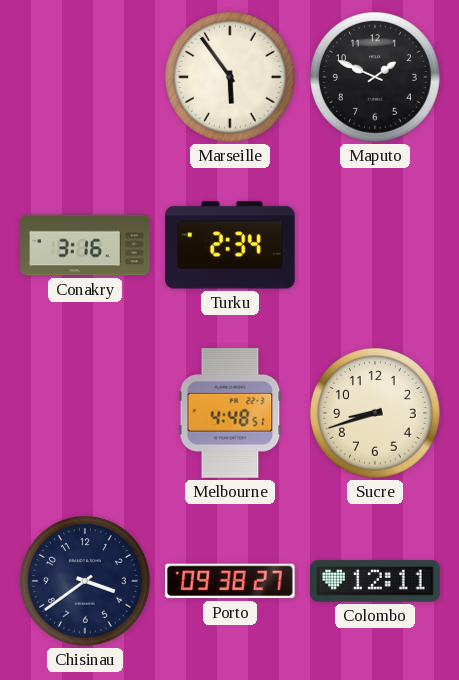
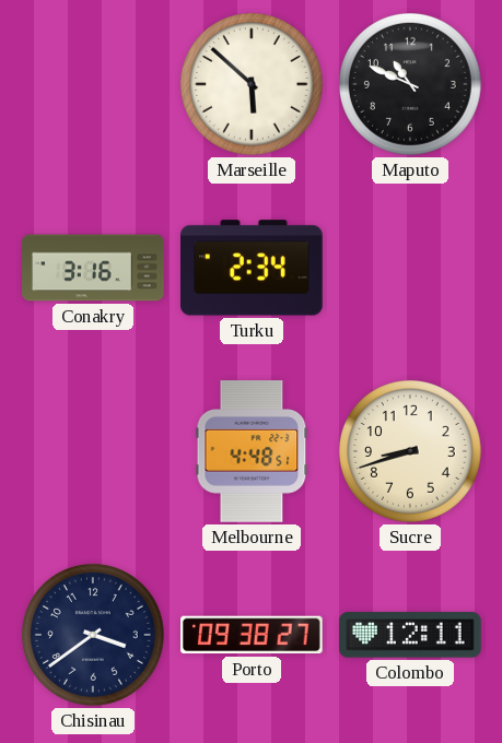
Marseille: 5:54 -> 5:52 (252, 84)
Maputo: 1:49 -> 10:49 (410, 84)
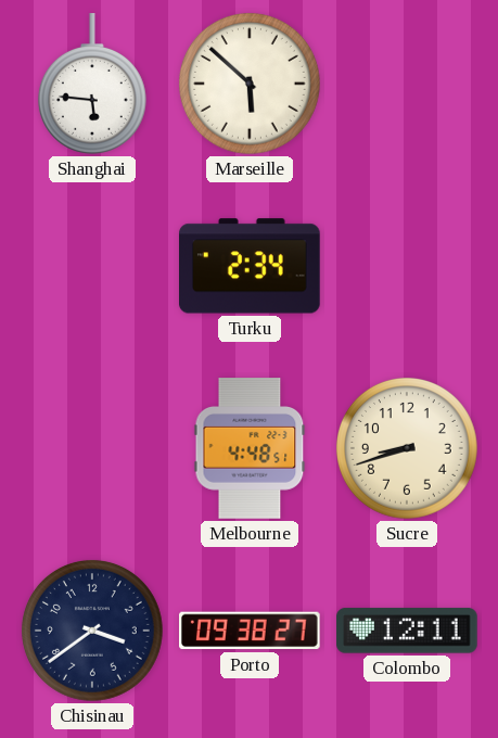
Shanghai: none -> 5:46 (92, 84)
Maputo: 10:49 -> none (410, 84)
Conakry: 3:16 -> none (93, 268)
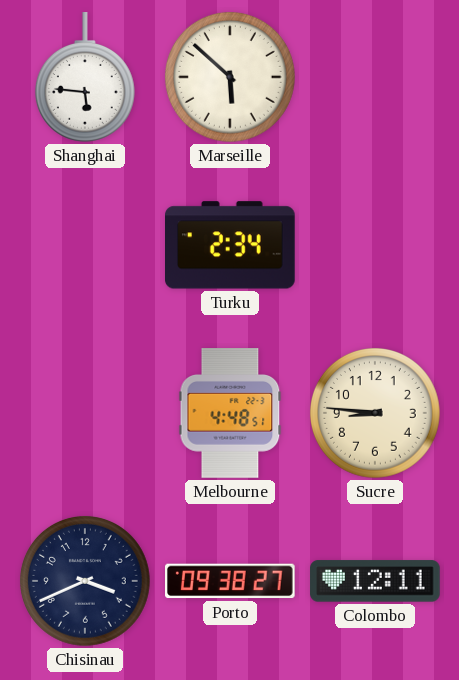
Sucre: 8:42 -> 8:46 (375, 413)
Chisinau: 3:39 -> 3:41 (85, 581)
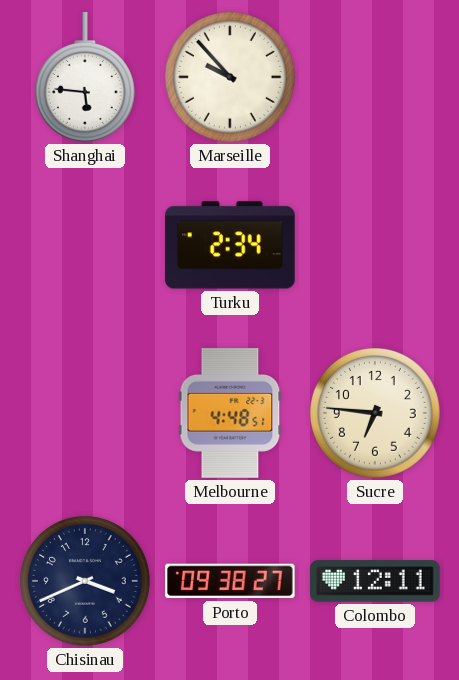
Marseille: 5:52 -> 9:53 (230, 77)
Sucre: 8:46 -> 6:46 (375, 413)
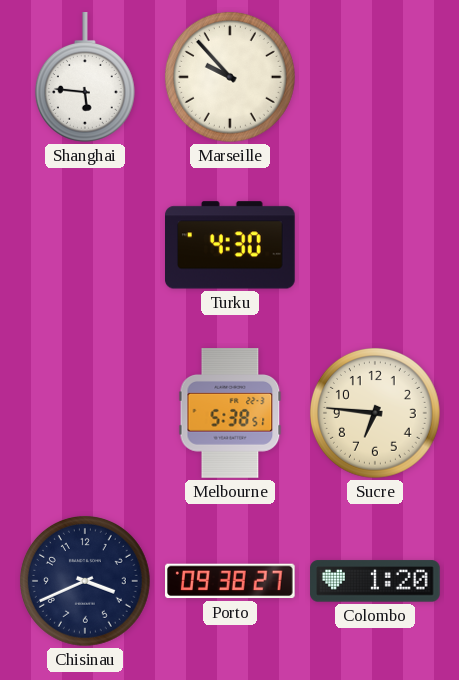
Turku: 2:34 -> 4:30 (231, 245)
Melbourne: 4:48 -> 5:38 (230, 413)
Colombo: 12:11 -> 1:20 (375, 581)
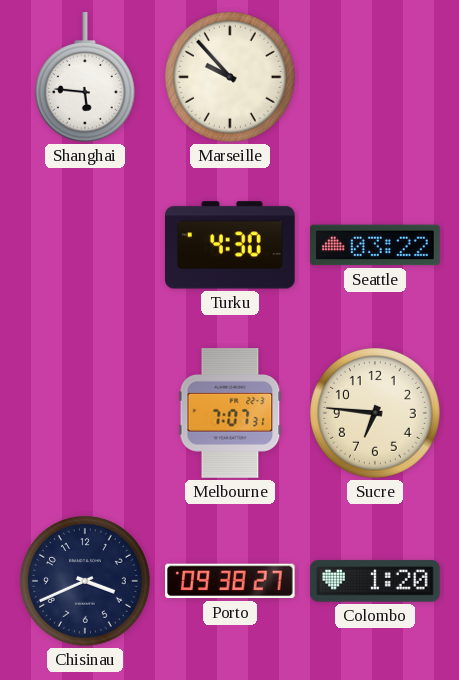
Seattle: none -> 03:22 (375, 245)
Melbourne: 5:38 -> 7:07 (230, 413)
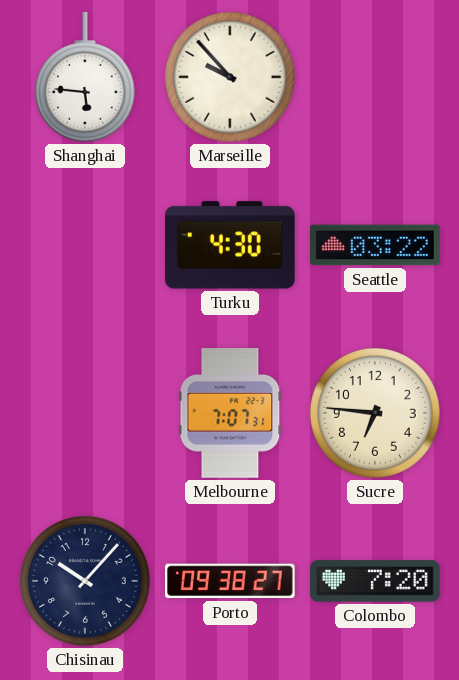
Chisinau: 3:41 -> 10:07 (85, 581)
Colombo: 1:20 -> 7:20 (375, 581)
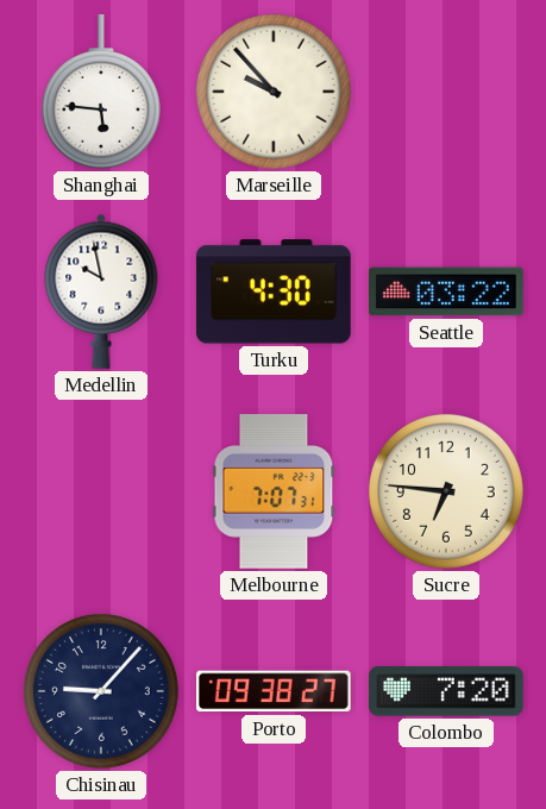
Medellin: none -> 9:58 (101, 291)
Chisinau: 10:07 -> 9:07 (101, 691)
